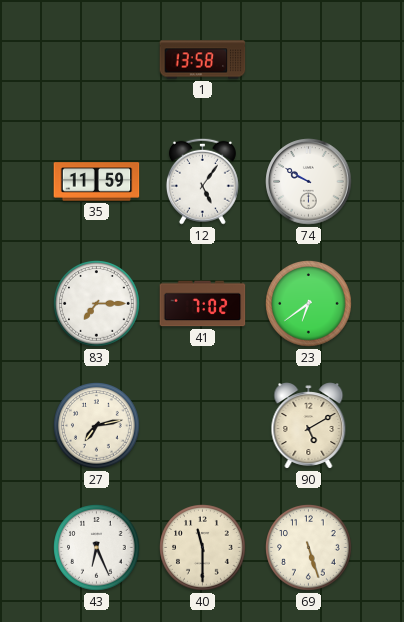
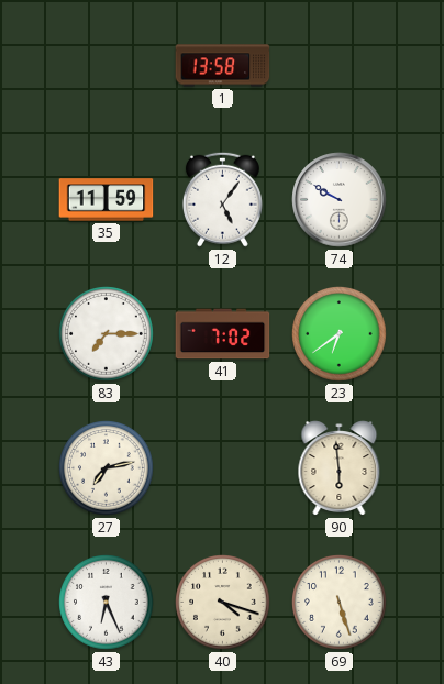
90: 5:10 -> 5:59 (340, 468)
40: 11:30 -> 4:18 (223, 603)
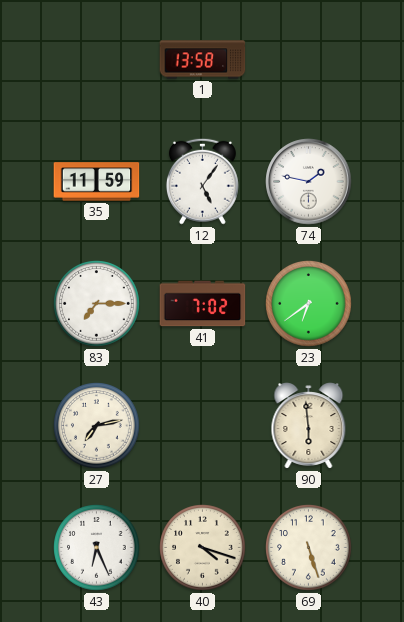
74: 9:50 -> 1:47 (309, 182)
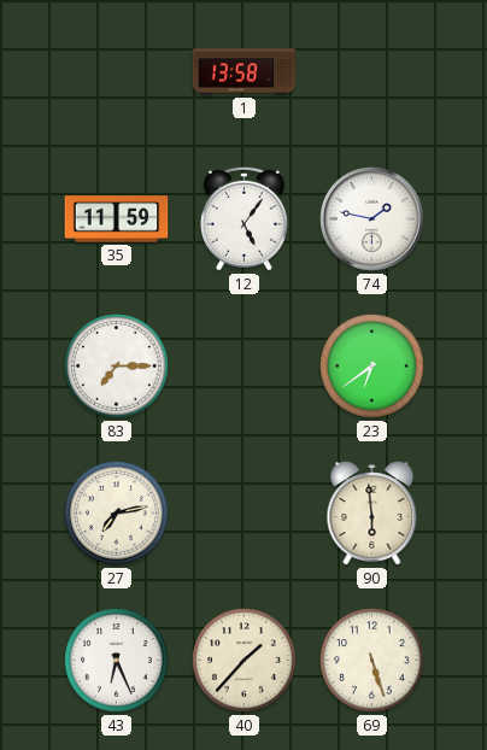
41: 7:02 -> none (203, 304)
40: 4:18 -> 1:37 (245, 661)
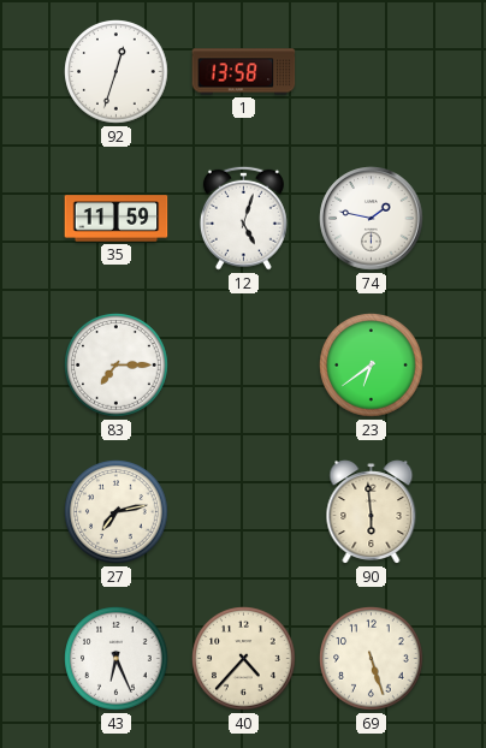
92: none -> 12:33 (117, 72)
12: 5:06 -> 5:03 (243, 218)
40: 1:37 -> 4:37 (244, 659)
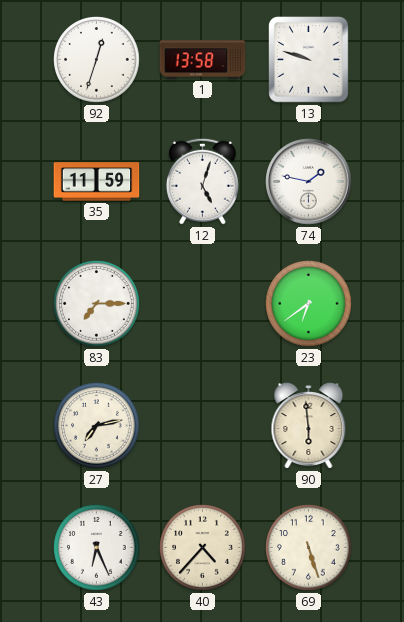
13: none -> 9:48 (309, 60)
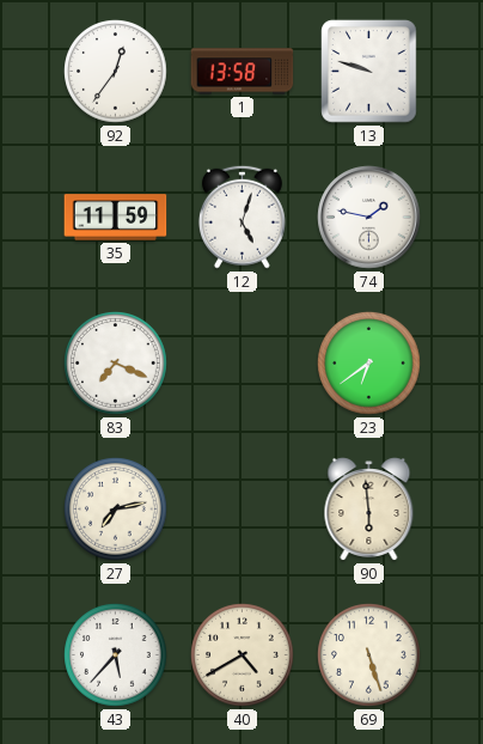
92: 12:33 -> 12:36 (116, 72)
83: 7:15 -> 7:19 (116, 364)
43: 6:26 -> 5:37 (116, 655)
40: 4:37 -> 4:40 (243, 655)
